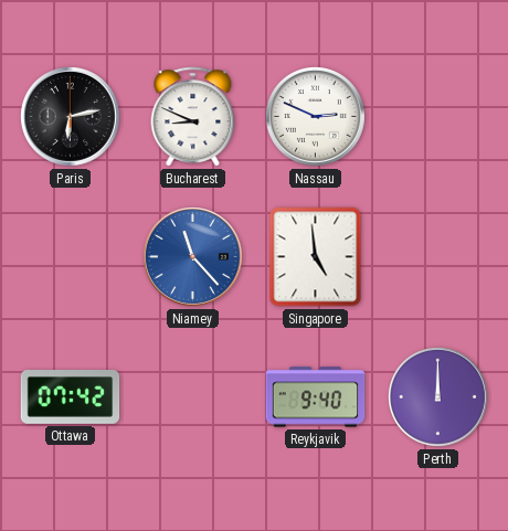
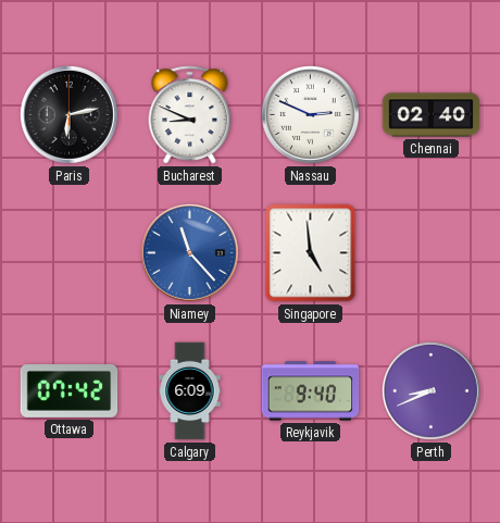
Chennai: none -> 02:40 (432, 115)
Calgary: none -> 6:09 (190, 391)
Perth: 12:00 -> 8:41 (430, 390)
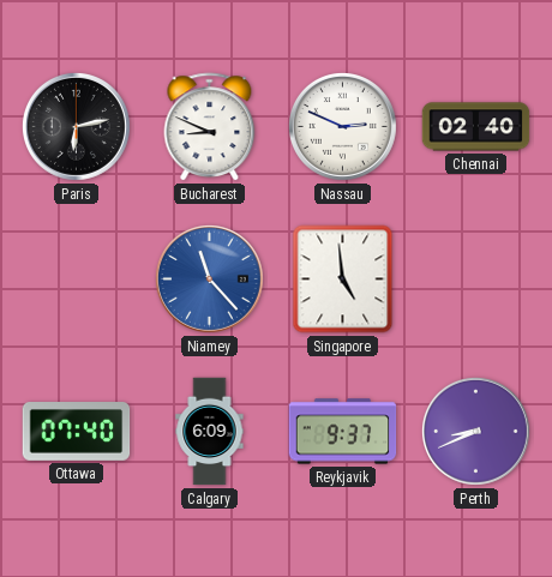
Ottawa: 07:42 -> 07:40 (77, 432)
Reykjavik: 9:40 -> 9:37 (343, 432)
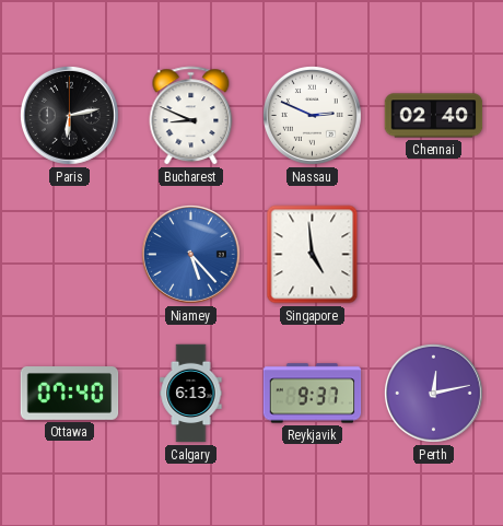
Niamey: 11:23 -> 5:23 (190, 254)
Calgary: 6:09 -> 6:13 (191, 394)
Perth: 8:41 -> 12:13 (433, 393)
